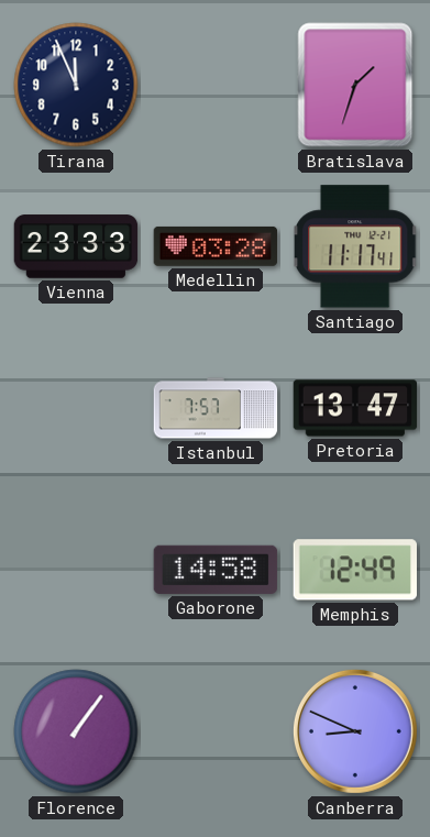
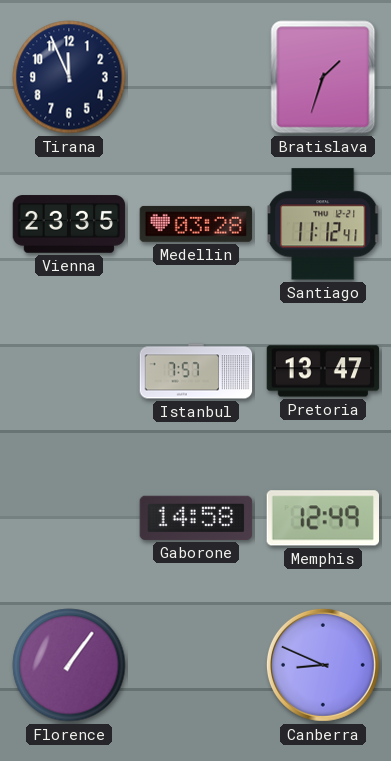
Vienna: 23:33 -> 23:35 (69, 224)
Santiago: 11:17 -> 11:12 (323, 224)
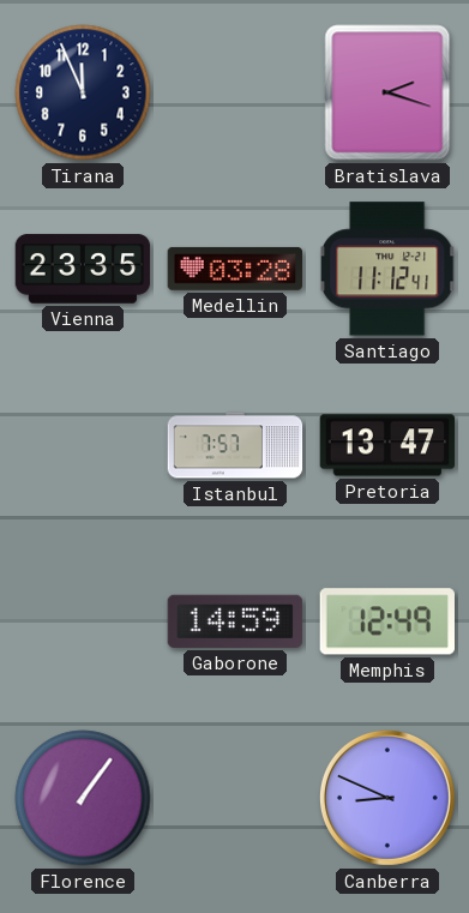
Bratislava: 1:33 -> 2:18 (387, 92)
Gaborone: 14:58 -> 14:59 (235, 621)
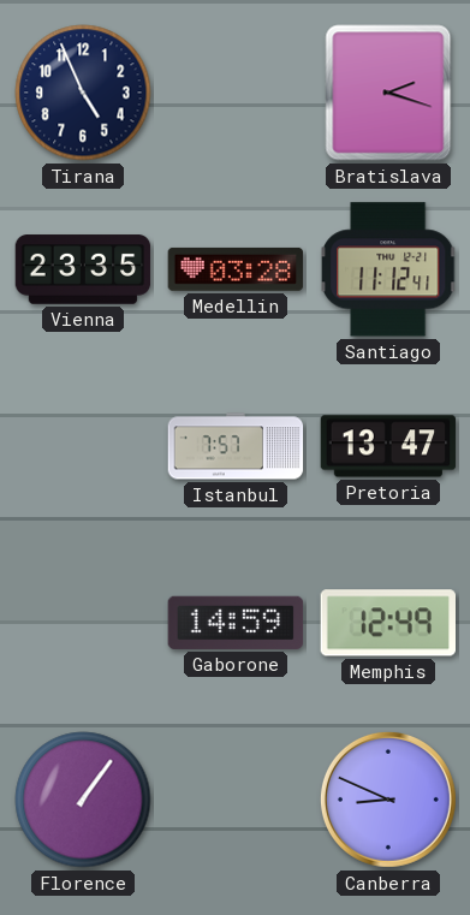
Tirana: 11:56 -> 4:56 (83, 93)
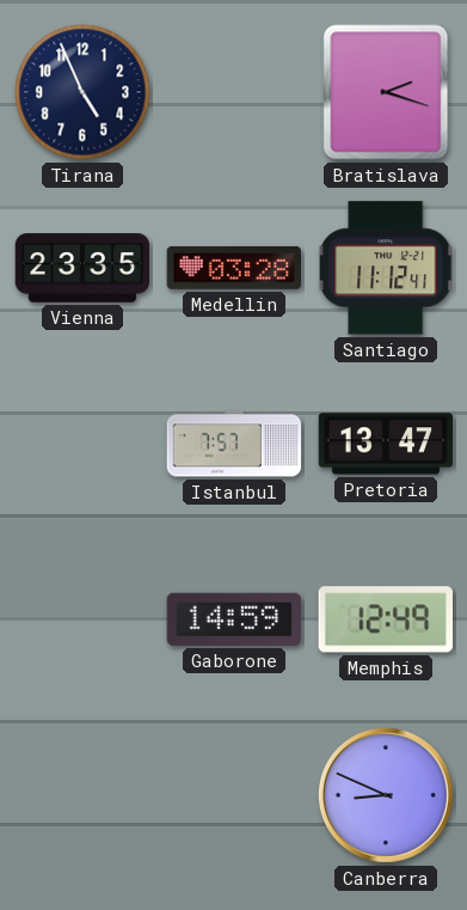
Florence: 1:06 -> none (83, 800)
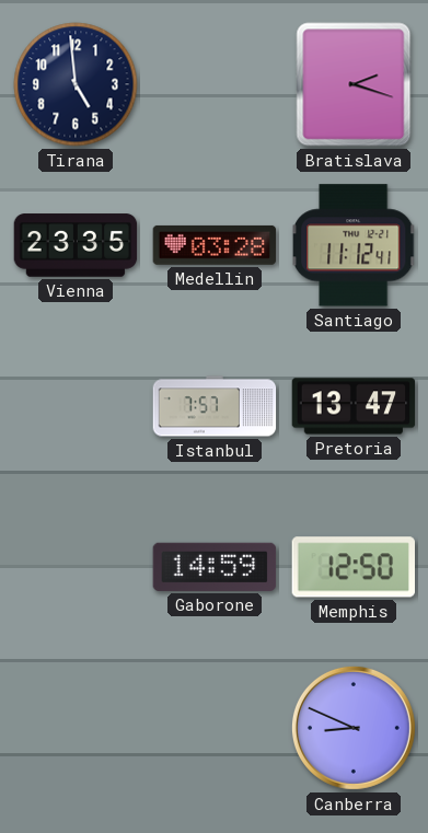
Tirana: 4:56 -> 4:59 (76, 84)
Memphis: 12:49 -> 12:50 (352, 567)
